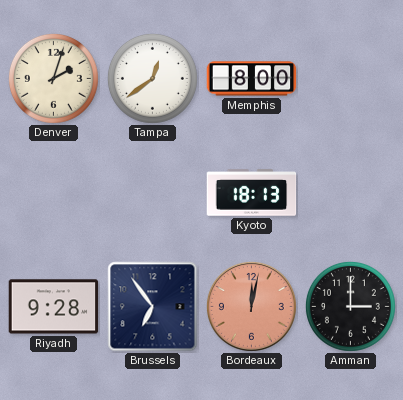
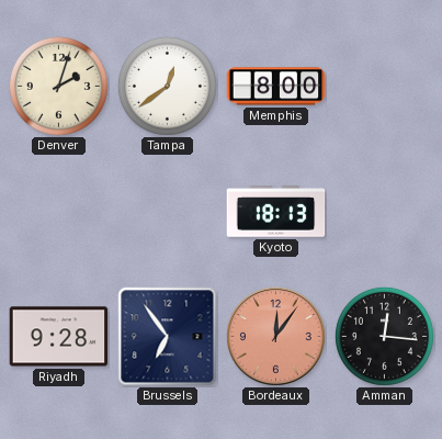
Bordeaux: 12:02 -> 12:06 (275, 336)
Amman: 3:00 -> 12:16 (384, 336)
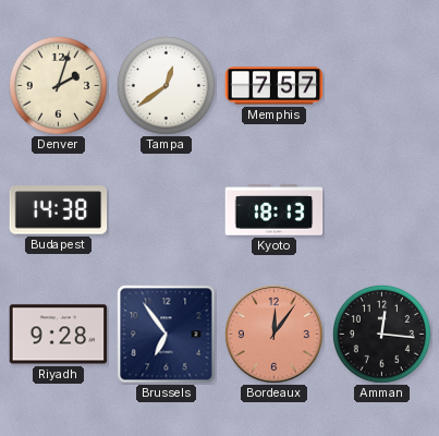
Memphis: 8:00 -> 7:57 (275, 86)
Budapest: none -> 14:38 (59, 210)
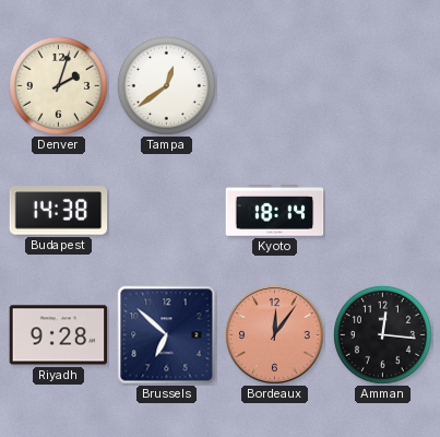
Memphis: 7:57 -> none (275, 86)
Kyoto: 18:13 -> 18:14 (275, 211)
Brussels: 6:54 -> 6:52 (167, 335)
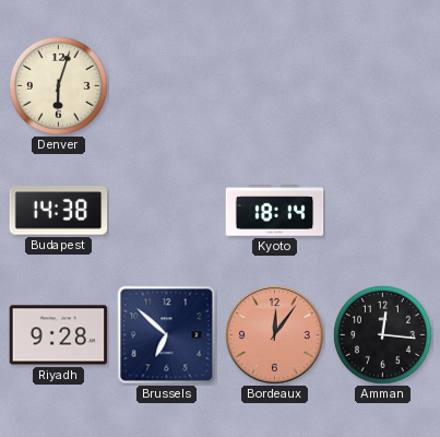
Denver: 2:03 -> 6:03 (58, 85)
Tampa: 12:39 -> none (166, 85)
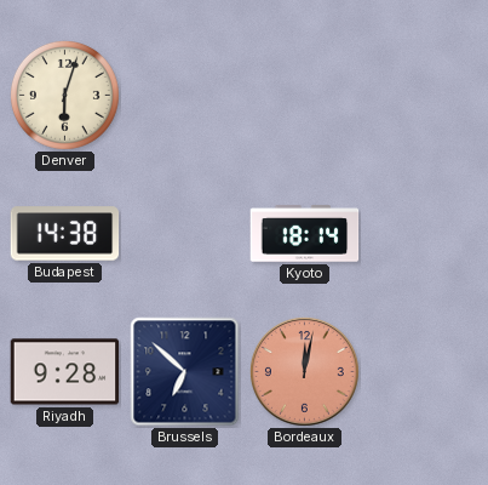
Bordeaux: 12:06 -> 12:02 (304, 371)
Amman: 12:16 -> none (382, 334)
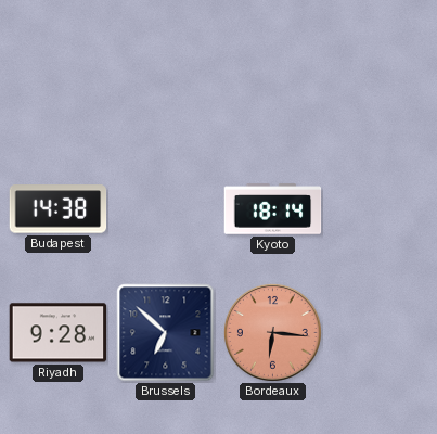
Denver: 6:03 -> none (64, 95)
Bordeaux: 12:02 -> 6:16 (272, 332)
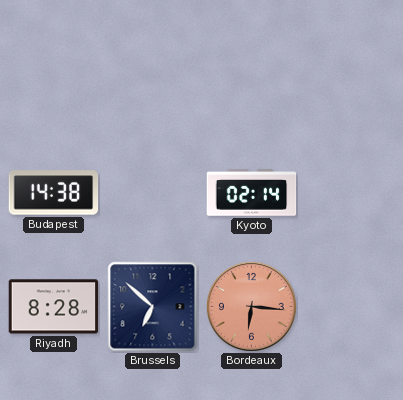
Kyoto: 18:14 -> 02:14 (252, 193)
Riyadh: 9:28 -> 8:28 (54, 307)
